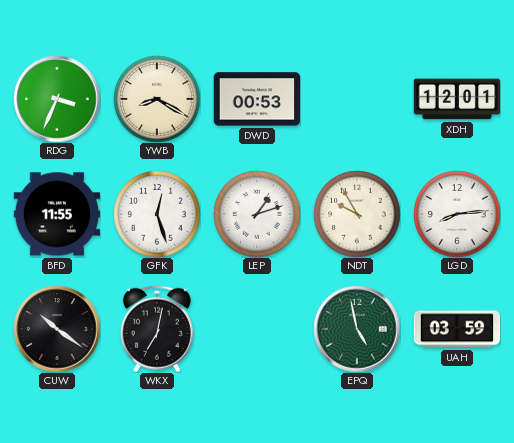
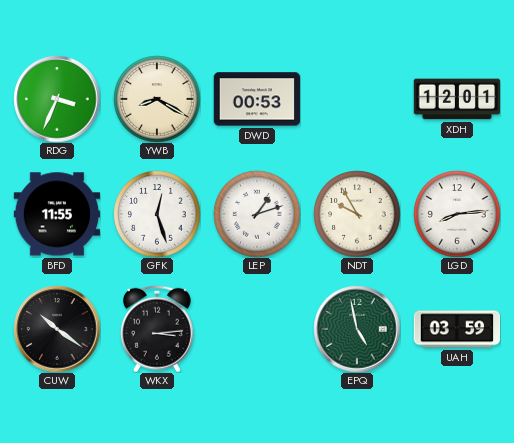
WKX: 7:02 -> 3:14 (157, 329)
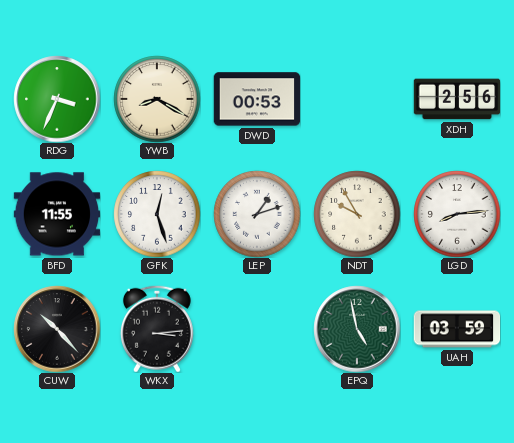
XDH: 12:01 -> 2:56 (457, 99)
CUW: 10:21 -> 10:23 (57, 329)
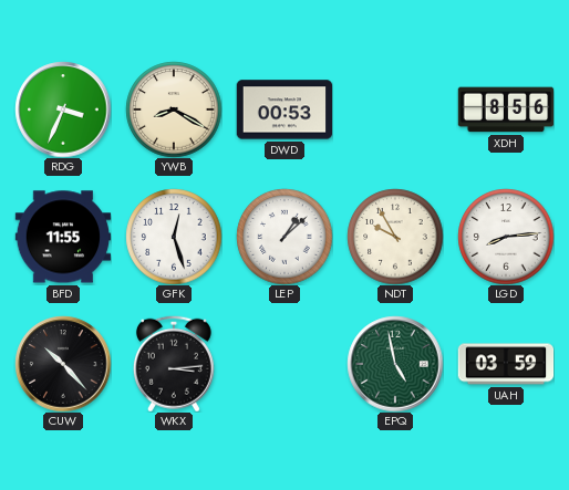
XDH: 2:56 -> 8:56 (506, 110)
LEP: 1:12 -> 1:08 (284, 237)
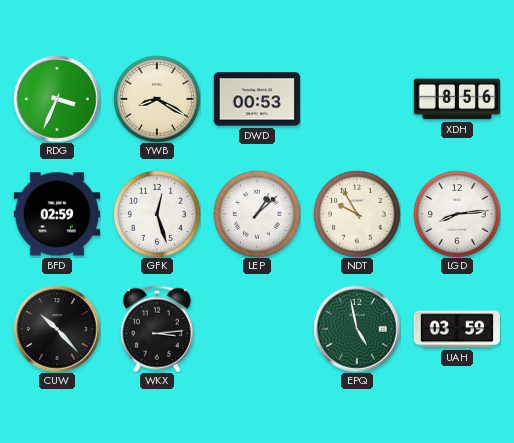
BFD: 11:55 -> 02:59 (57, 214)
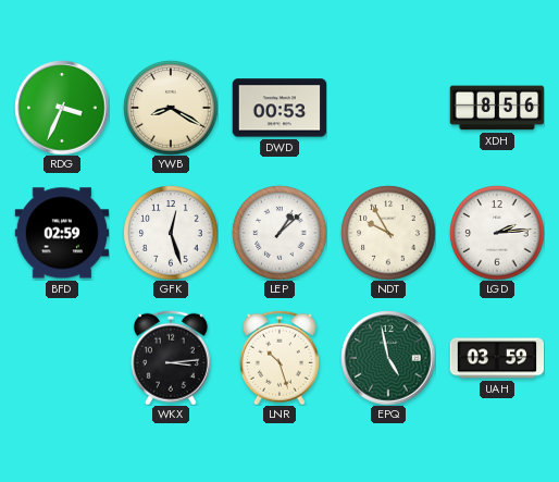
LGD: 8:14 -> 2:14 (497, 233)
CUW: 10:23 -> none (57, 329)
LNR: none -> 10:27 (279, 358)
